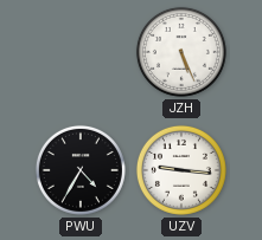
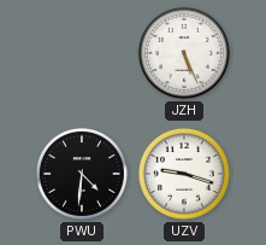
PWU: 4:35 -> 4:31 (82, 174)
UZV: 9:16 -> 9:18 (184, 174)
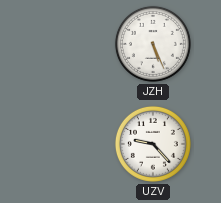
PWU: 4:31 -> none (82, 174)
UZV: 9:18 -> 9:23 (153, 144)
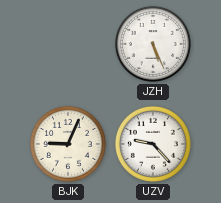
BJK: none -> 9:04 (68, 144)
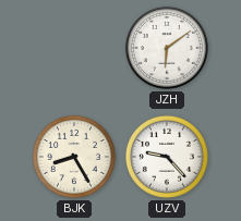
JZH: 5:26 -> 6:09 (167, 48)
BJK: 9:04 -> 8:25 (74, 157)
